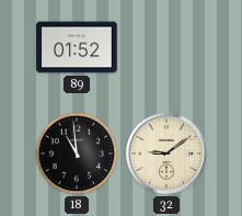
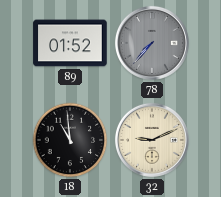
78: none -> 7:37 (152, 43)
32: 9:09 -> 9:11 (152, 140)
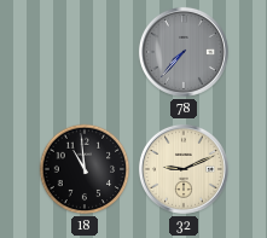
89: 01:52 -> none (70, 43)
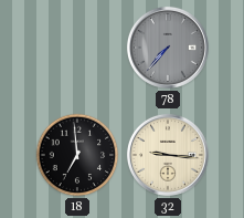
18: 10:59 -> 6:59 (77, 155)
32: 9:11 -> 9:16 (168, 155)
